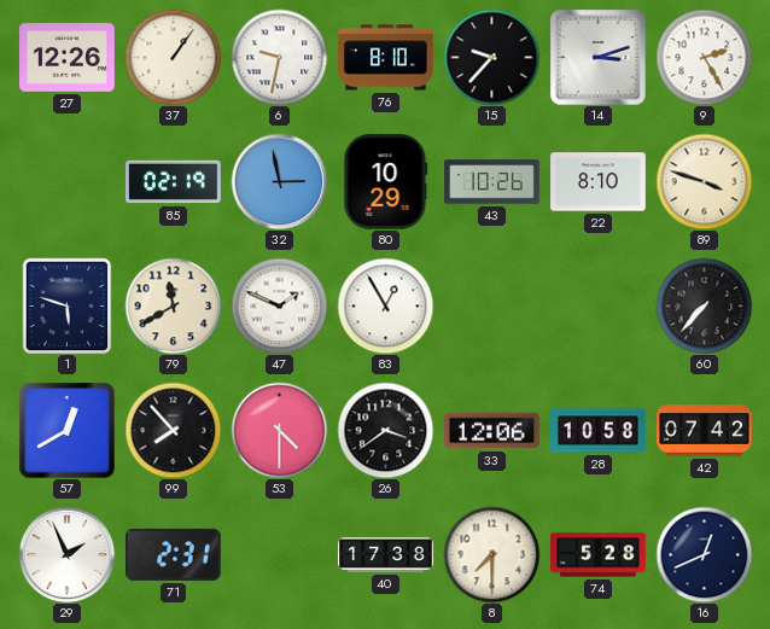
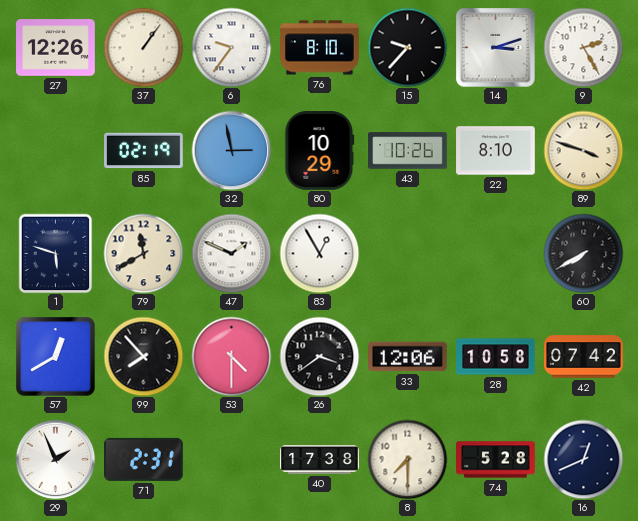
6: 9:32 -> 9:36 (231, 47)
60: 7:37 -> 7:40 (583, 253)
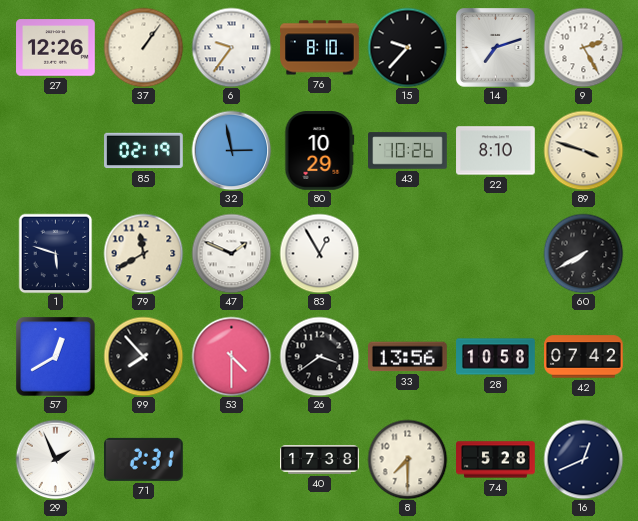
14: 3:12 -> 7:12 (496, 48)
33: 12:06 -> 13:56 (408, 357)
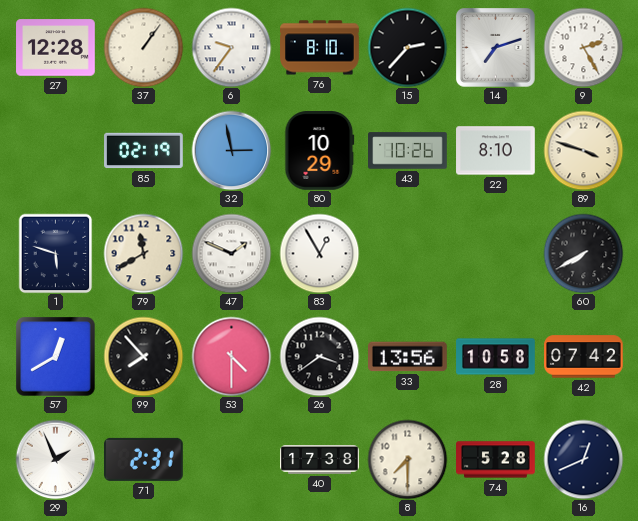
27: 12:26 -> 12:28 (56, 48)
15: 9:37 -> 2:37 (407, 47)
